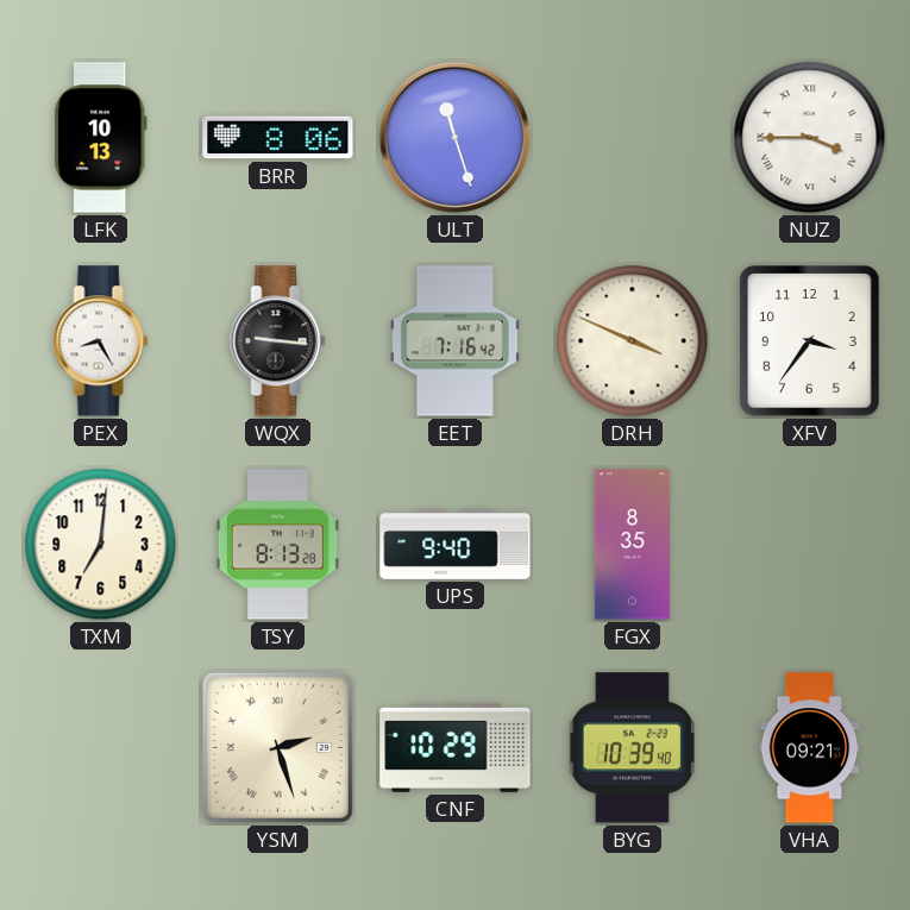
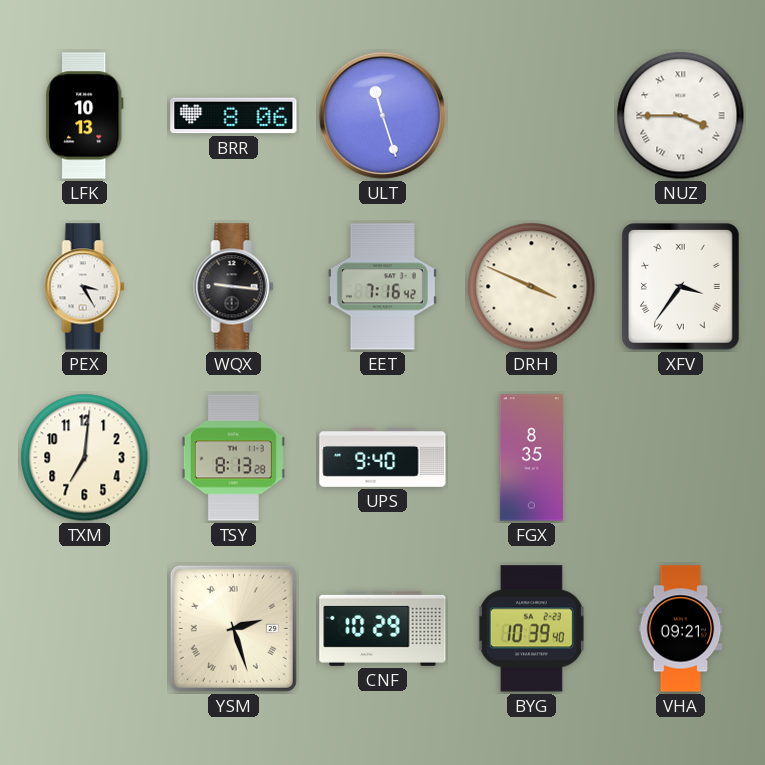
PEX: 8:25 -> 3:25 (85, 287)
XFV numerals: Arabic -> Roman (681, 287)
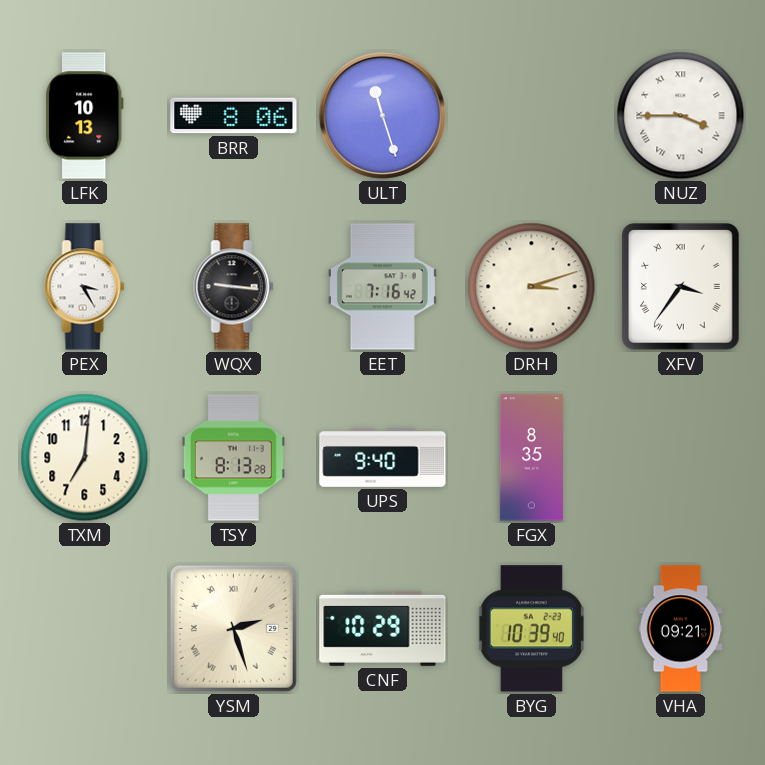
DRH: 3:49 -> 3:12 (532, 287)
